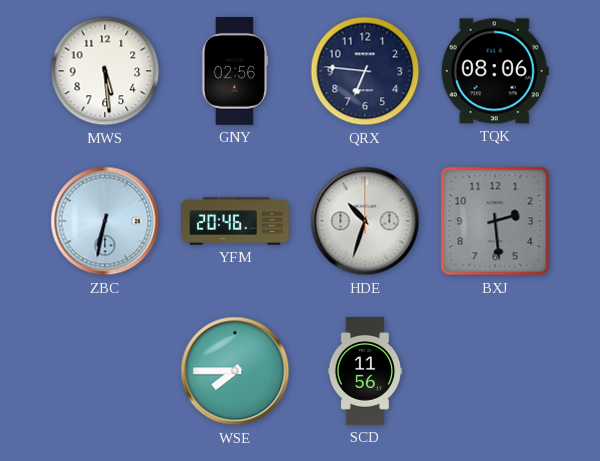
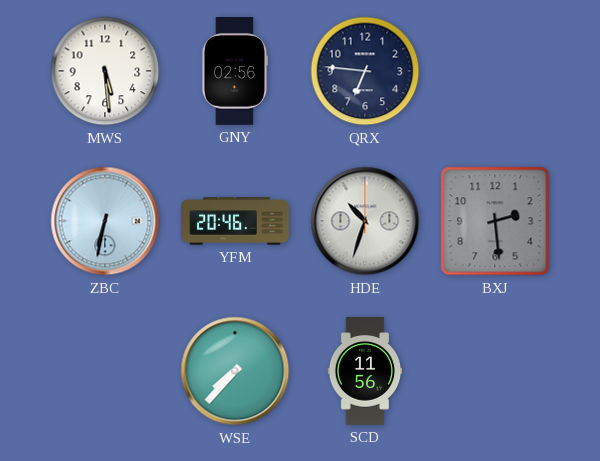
TQK: 08:06 -> none (495, 71)
WSE: 7:45 -> 7:37 (235, 371)
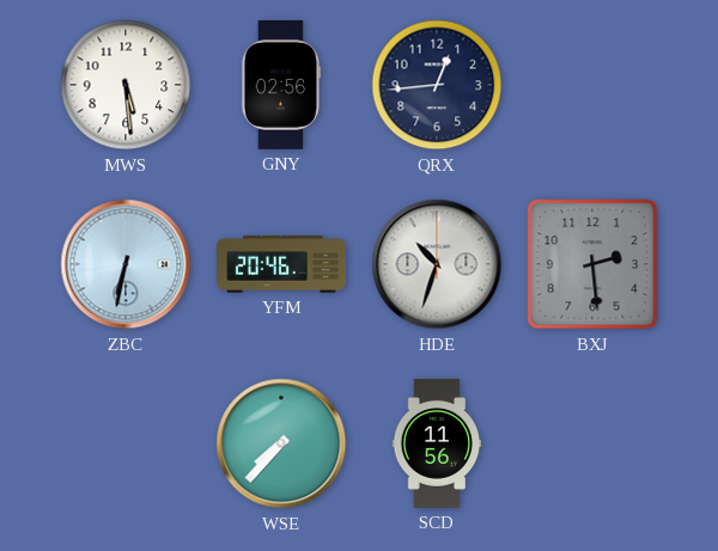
QRX: 6:46 -> 12:44 (437, 85)
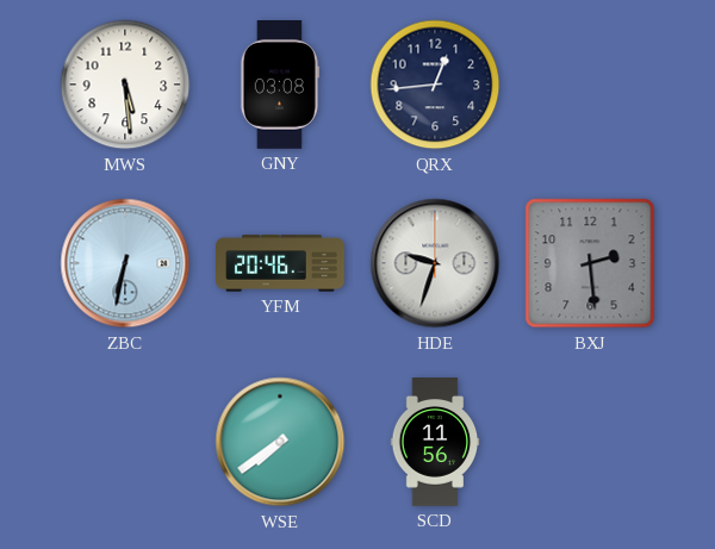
GNY: 02:56 -> 03:08 (279, 86)
HDE: 10:33 -> 9:33 (435, 263)
WSE: 7:37 -> 7:39 (280, 442)
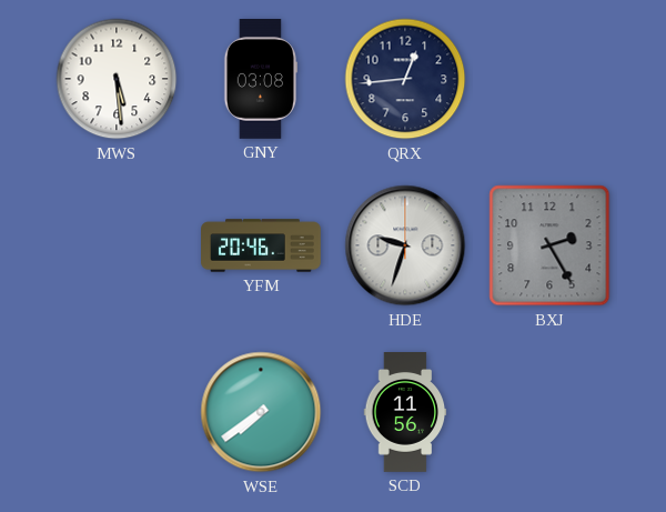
ZBC: 6:32 -> none (125, 263)
BXJ: 2:29 -> 2:25 (549, 245)
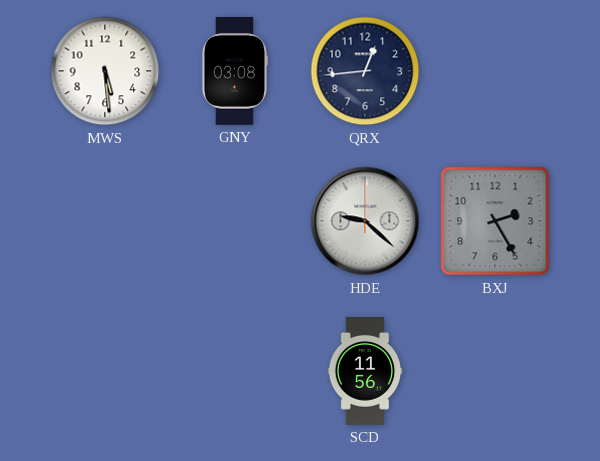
YFM: 20:46 -> none (261, 245)
HDE: 9:33 -> 9:22 (365, 221)
WSE: 7:39 -> none (261, 412)
